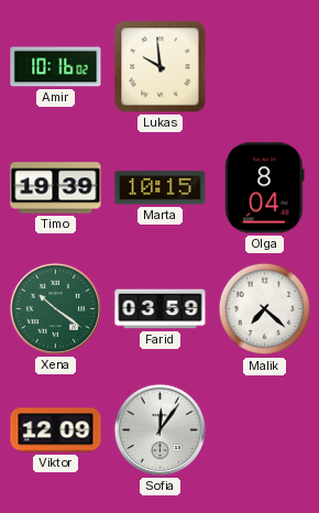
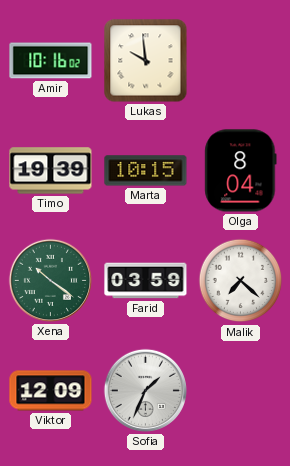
Sofia: 12:06 -> 1:34 (145, 390)
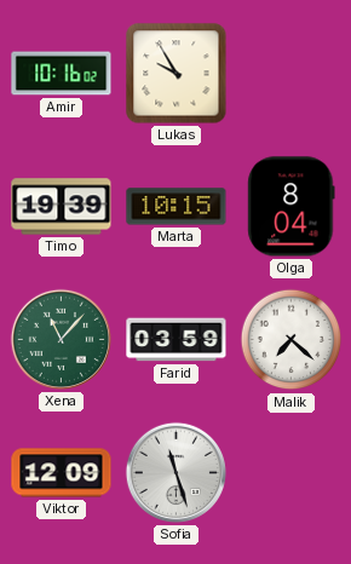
Lukas: 9:59 -> 9:55 (177, 74)
Xena: 10:21 -> 11:07 (61, 339)
Sofia: 1:34 -> 11:27 (175, 472)
